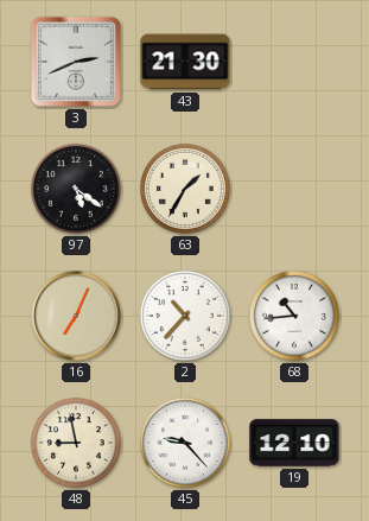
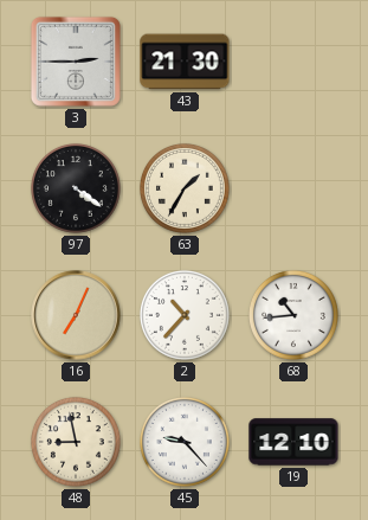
3: 2:41 -> 2:45 (76, 62)
97: 5:21 -> 4:21 (76, 188)
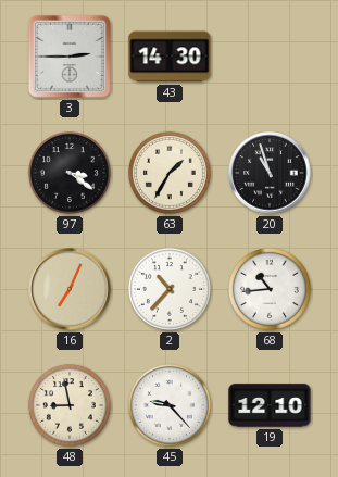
43: 21:30 -> 14:30 (170, 57)
97: 4:21 -> 3:21 (70, 173)
20: none -> 10:57 (270, 173)
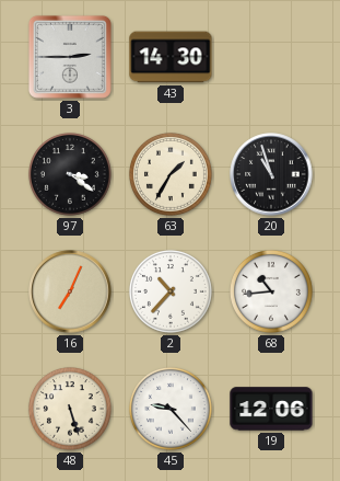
48: 8:58 -> 5:27 (70, 409)
19: 12:10 -> 12:06 (271, 409)
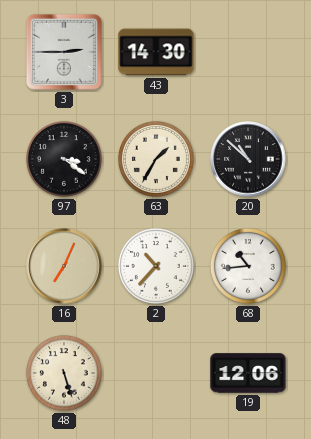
20: 10:57 -> 10:52 (248, 159)
45: 9:23 -> none (171, 409)
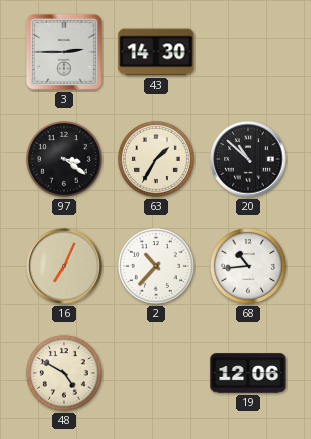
48: 5:27 -> 4:50 (64, 373)
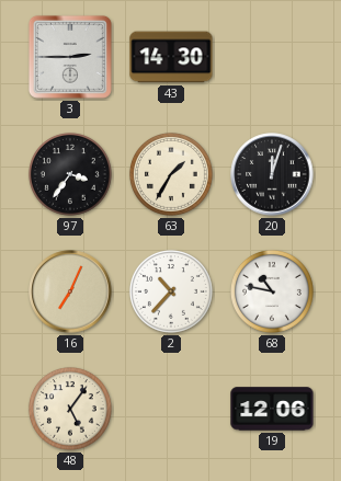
97: 3:21 -> 3:36 (70, 174)
20: 10:52 -> 12:03 (272, 174)
68: 10:44 -> 10:47 (272, 291)
48: 4:50 -> 5:06 (70, 409)
